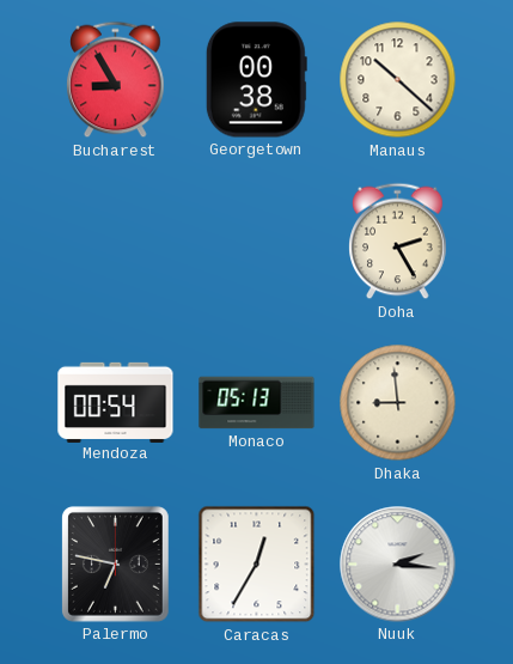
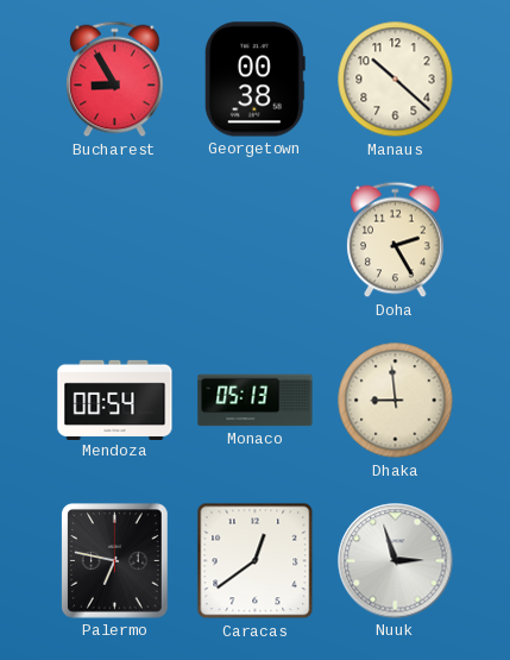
Caracas: 12:35 -> 12:39 (256, 561)
Nuuk: 2:16 -> 2:57 (396, 561)
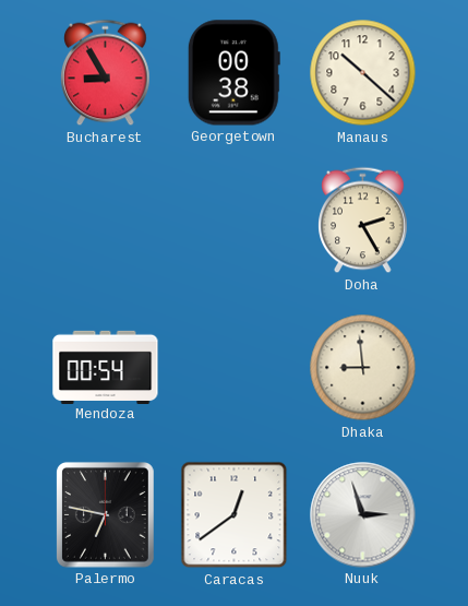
Monaco: 05:13 -> none (256, 401)
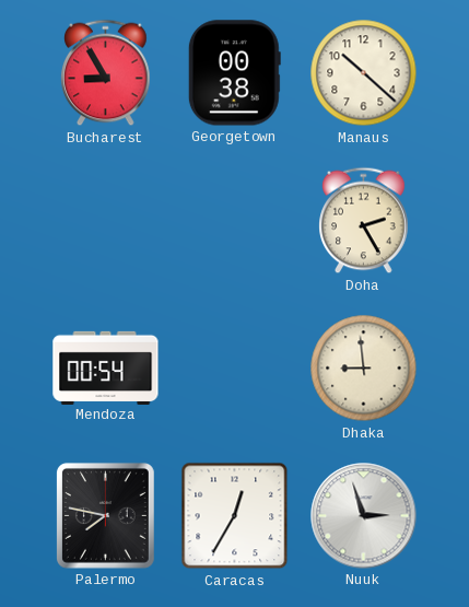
Palermo: 6:47 -> 7:47 (105, 515)
Caracas: 12:39 -> 12:35 (235, 516)
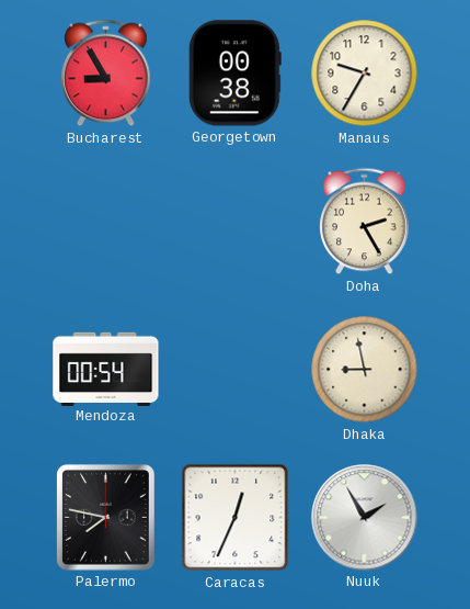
Manaus: 10:22 -> 9:35 (365, 74)
Dhaka: 8:59 -> 8:58 (365, 370)
Caracas: 12:35 -> 12:34 (236, 518)
Nuuk: 2:57 -> 1:55 (365, 518)
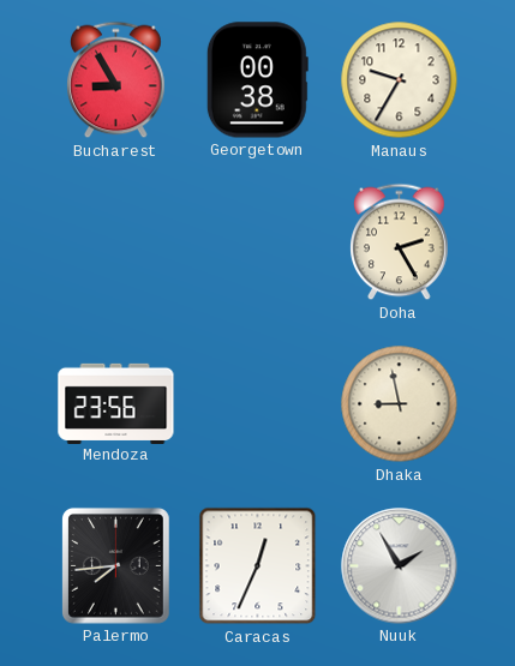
Mendoza: 00:54 -> 23:56 (116, 403)
Palermo: 7:47 -> 7:44 (115, 565)
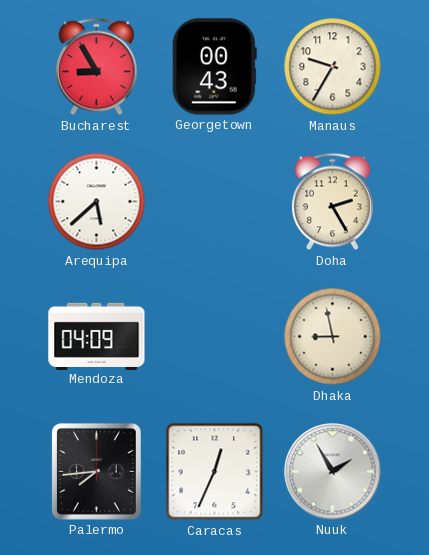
Georgetown: 00:38 -> 00:43 (214, 67)
Arequipa: none -> 5:38 (97, 202)
Mendoza: 23:56 -> 04:09 (97, 336)
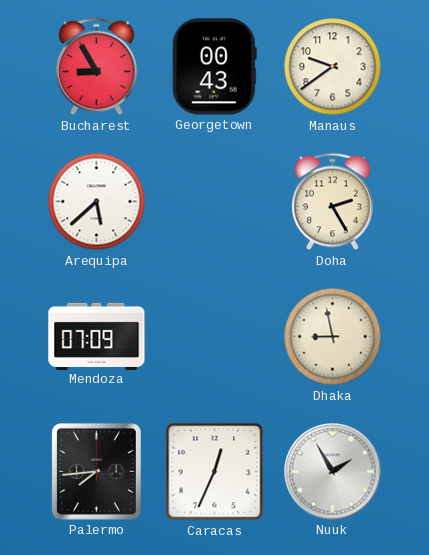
Manaus: 9:35 -> 9:39 (333, 67)
Mendoza: 04:09 -> 07:09 (97, 336)
